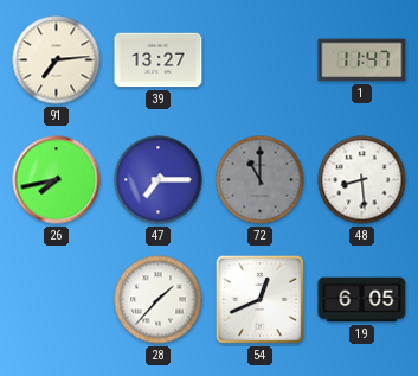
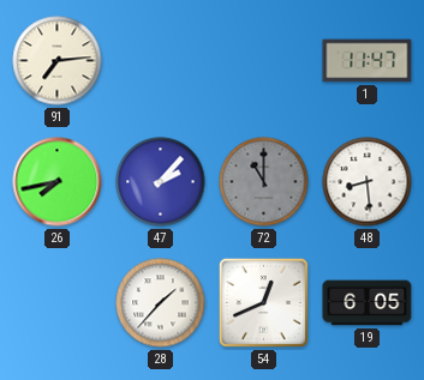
39: 13:27 -> none (159, 60)
47: 7:15 -> 2:07 (161, 182)
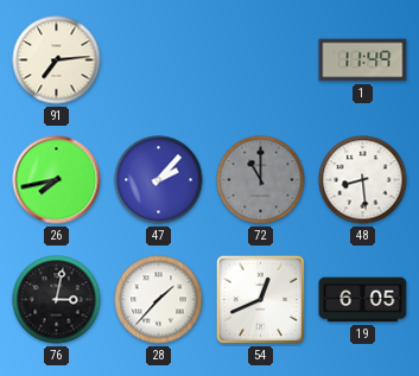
1: 11:47 -> 11:49 (363, 60)
76: none -> 3:02 (57, 300)
